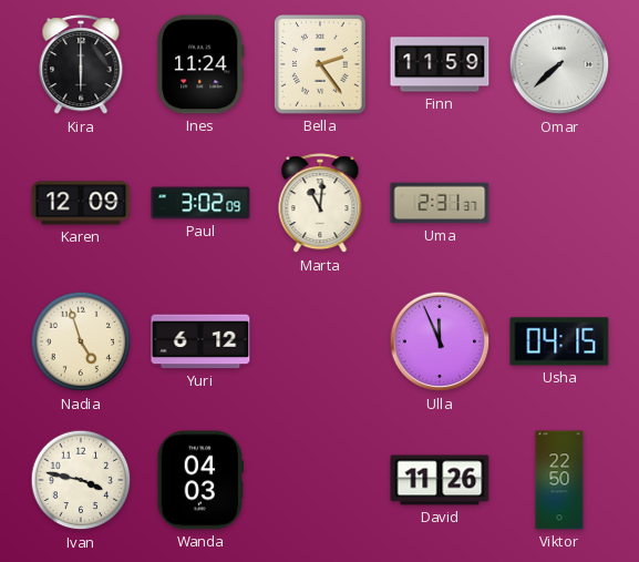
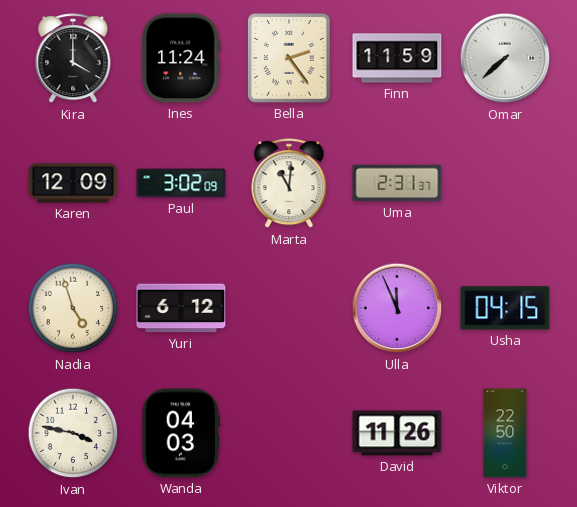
Kira: 6:00 -> 4:00 (73, 59)
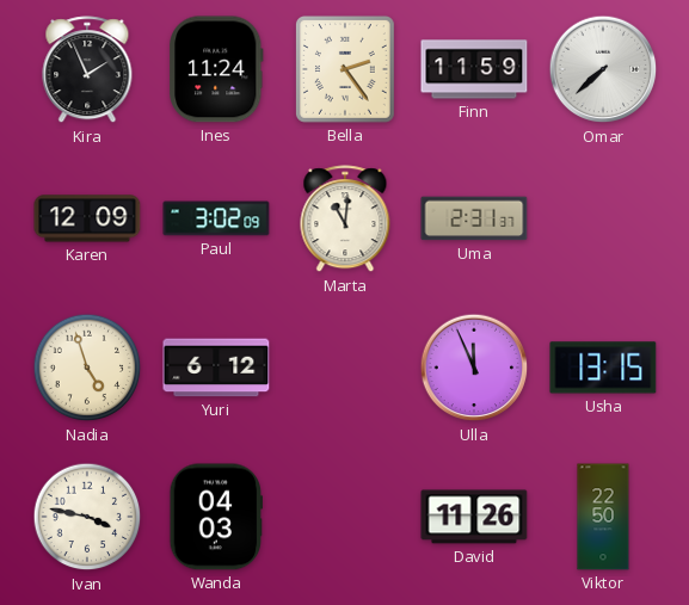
Kira: 4:00 -> 1:56 (87, 70)
Usha: 04:15 -> 13:15 (603, 368)
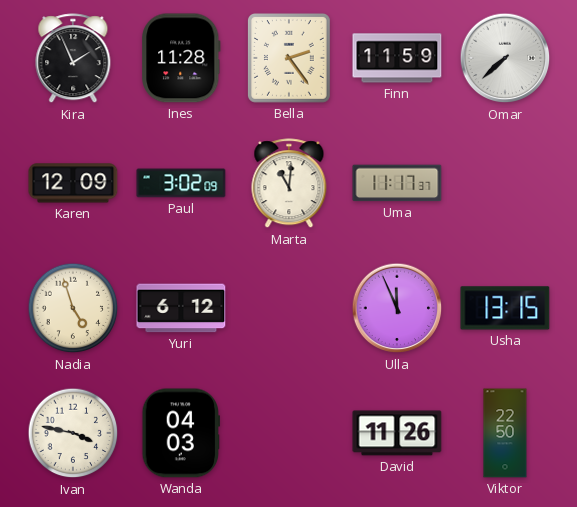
Ines: 11:24 -> 11:28 (181, 58)
Uma: 2:31 -> 11:17 (397, 183)
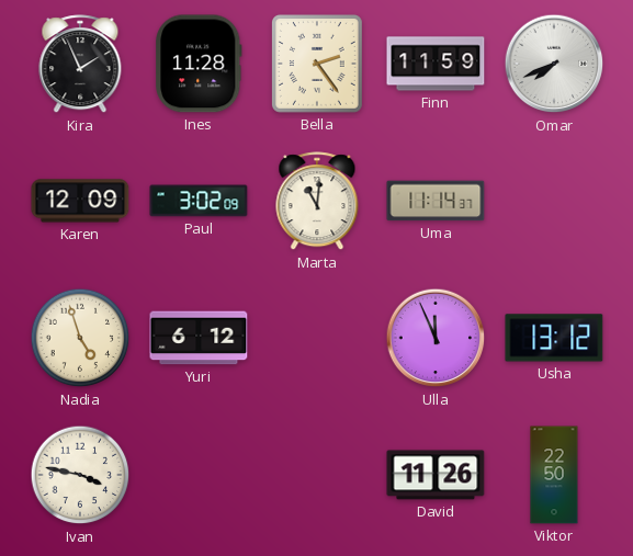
Omar: 7:38 -> 7:41 (554, 64)
Uma: 11:17 -> 11:14 (436, 201)
Usha: 13:15 -> 13:12 (554, 338)
Wanda: 04:03 -> none (181, 433)
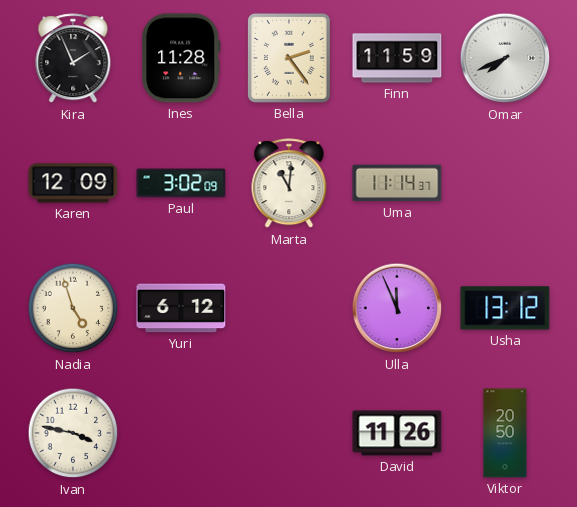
Viktor: 22:50 -> 20:50 (505, 433)
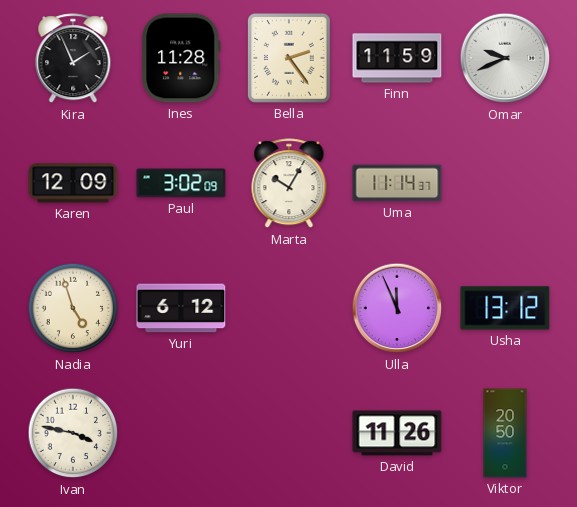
Omar: 7:41 -> 9:41 (505, 58)
Marta: 11:01 -> 10:05 (289, 184)
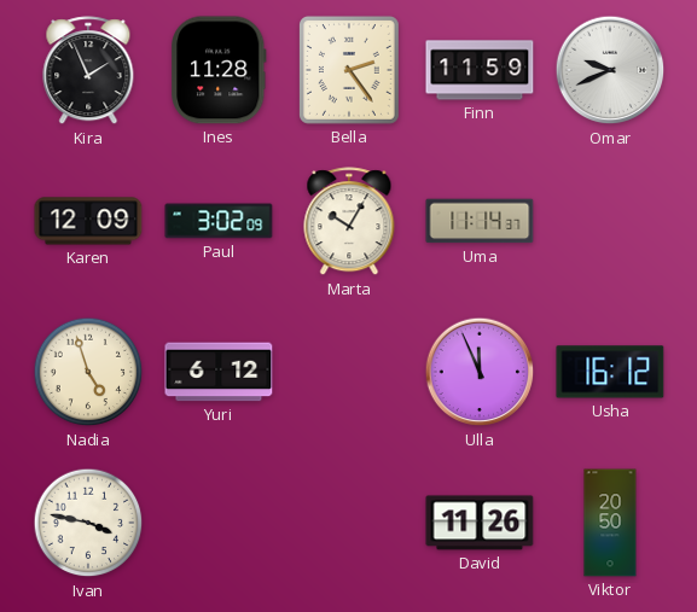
Usha: 13:12 -> 16:12 (610, 372)
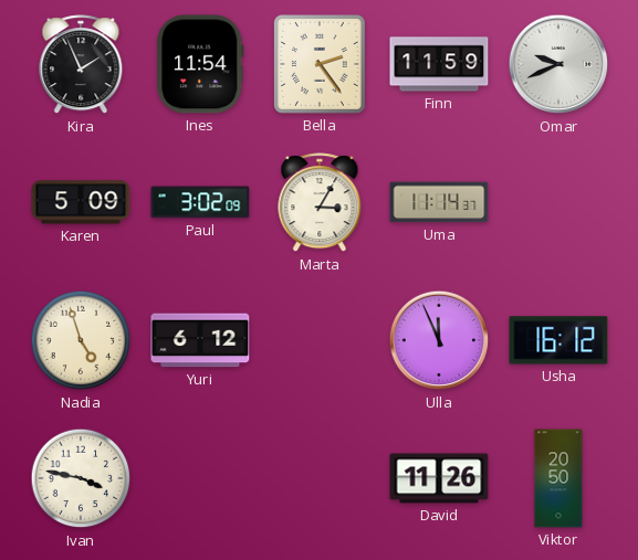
Ines: 11:28 -> 11:54 (200, 64)
Karen: 12:09 -> 5:09 (81, 202)
Marta: 10:05 -> 3:05 (320, 203)
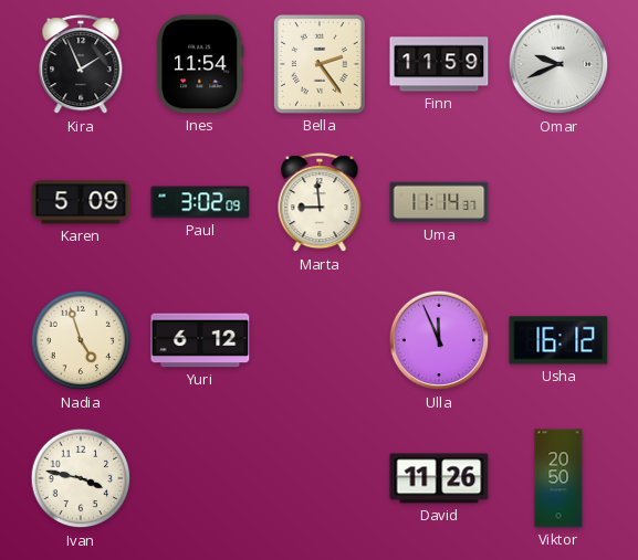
Marta: 3:05 -> 8:59 (320, 203)
